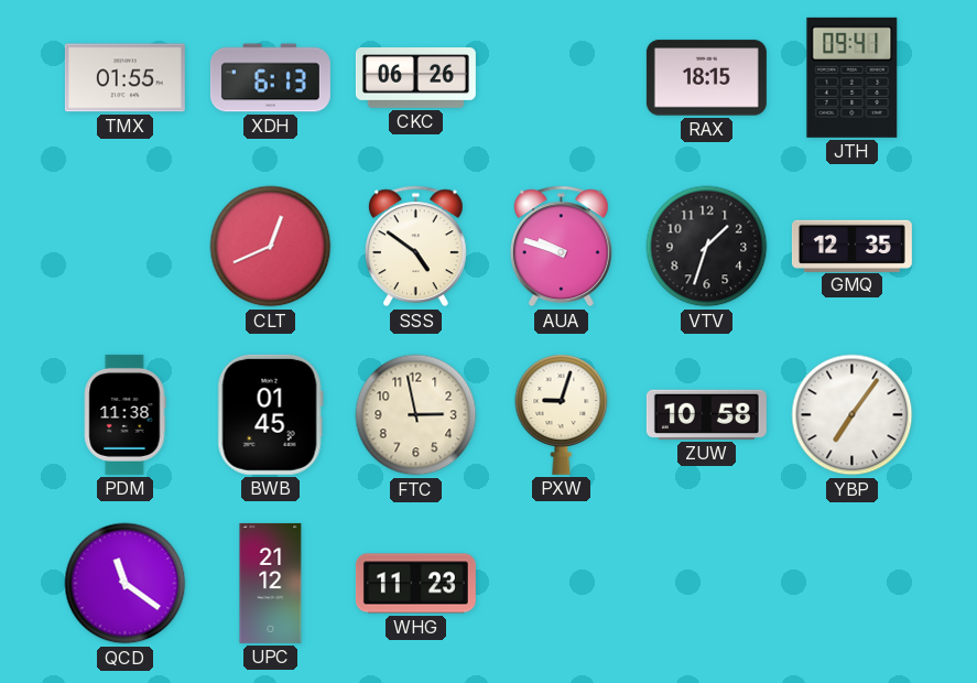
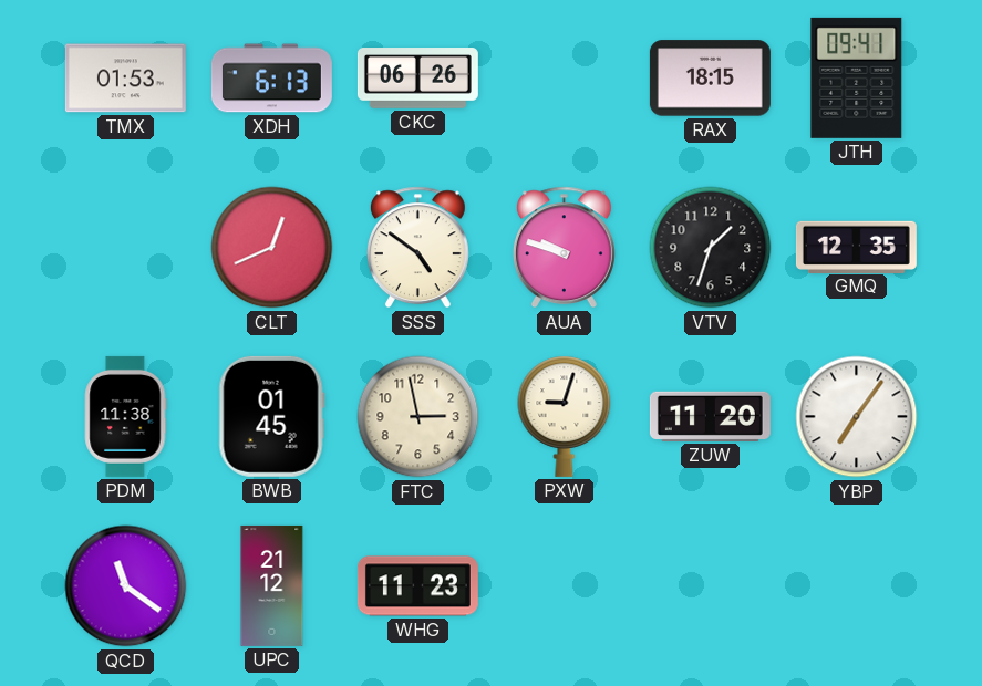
TMX: 01:55 -> 01:53 (125, 79)
ZUW: 10:58 -> 11:20 (710, 416)
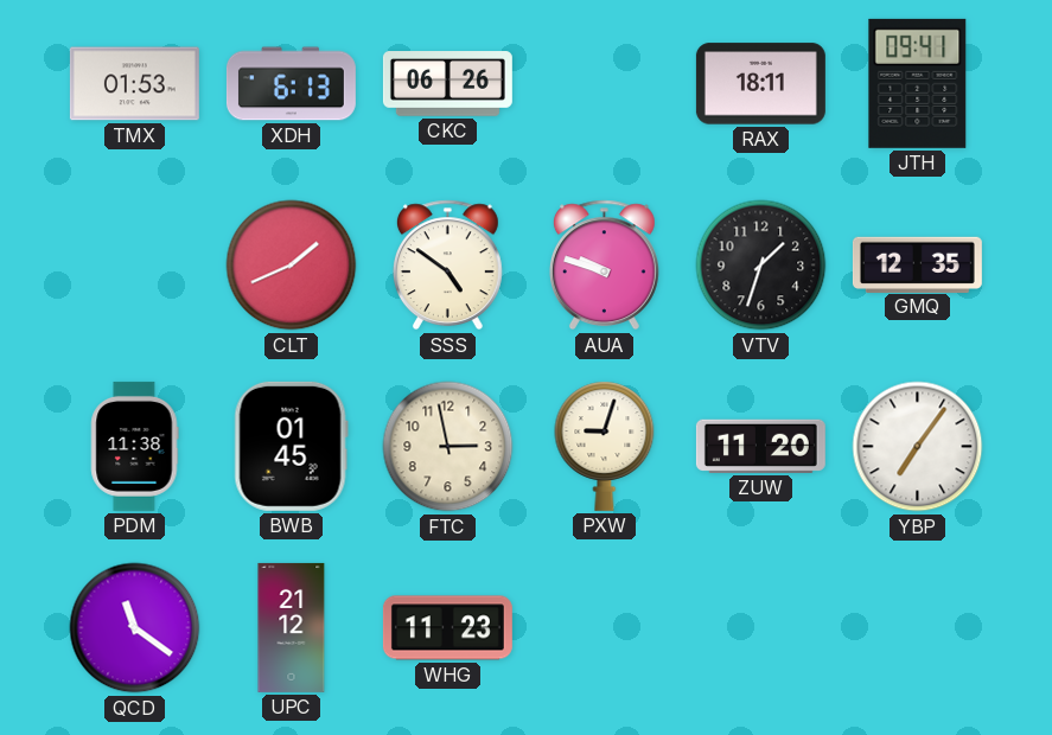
RAX: 18:15 -> 18:11 (760, 84)
CLT: 12:41 -> 1:41 (292, 266)
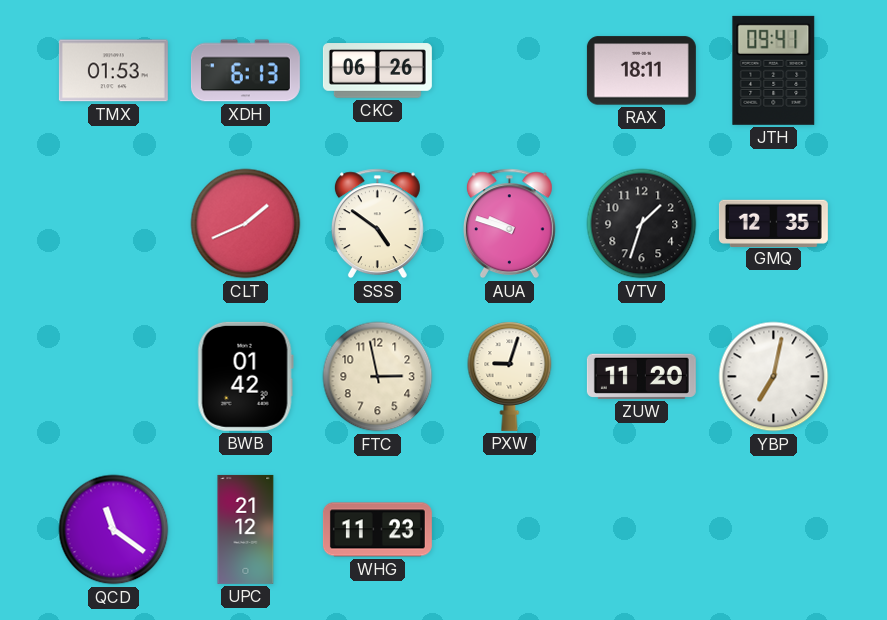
PDM: 11:38 -> none (134, 446)
BWB: 01:45 -> 01:42 (245, 376)
YBP: 7:06 -> 7:02 (774, 377)
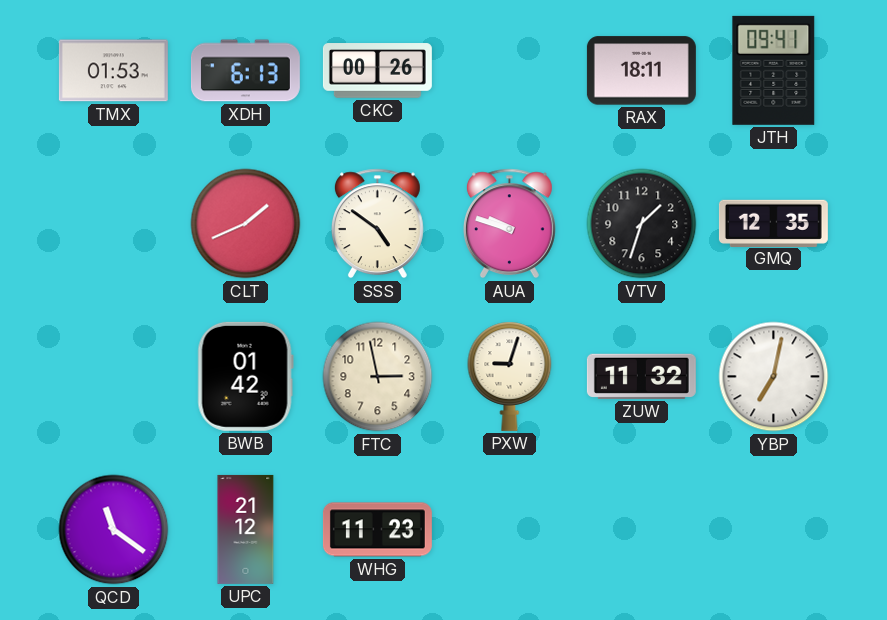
CKC: 06:26 -> 00:26 (377, 71)
ZUW: 11:20 -> 11:32 (641, 376)
